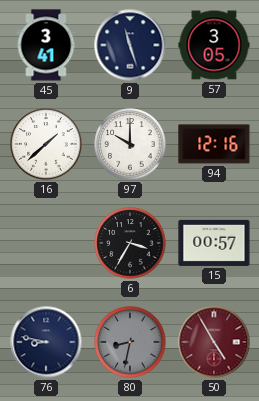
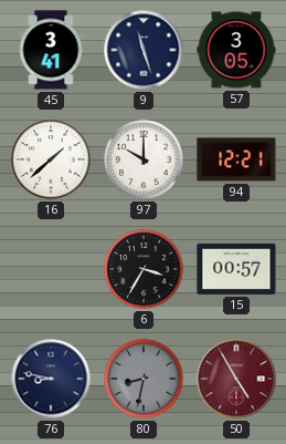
94: 12:16 -> 12:21 (236, 159)
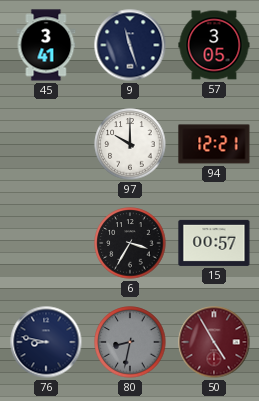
16: 1:38 -> none (51, 159)
